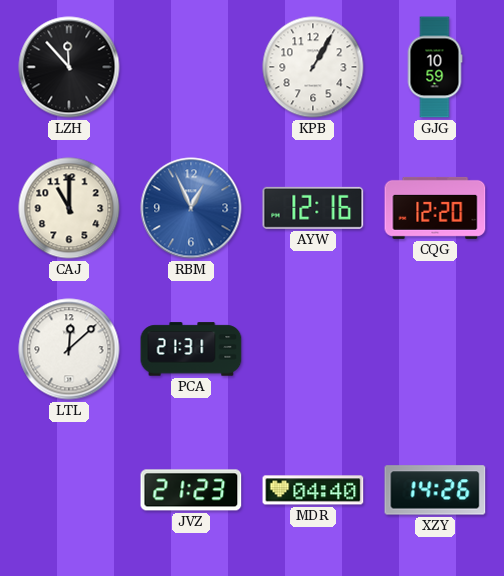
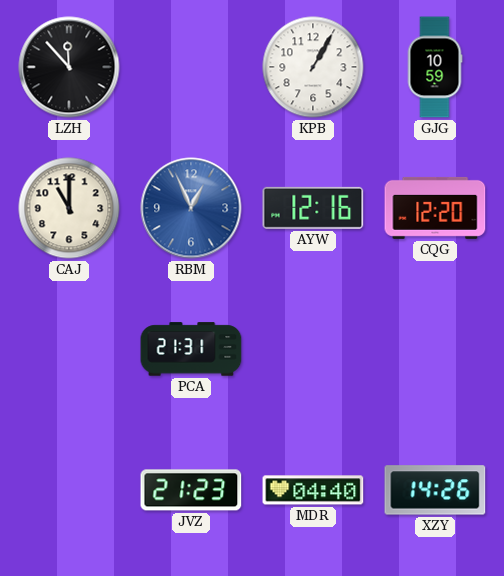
LTL: 12:08 -> none (69, 349)
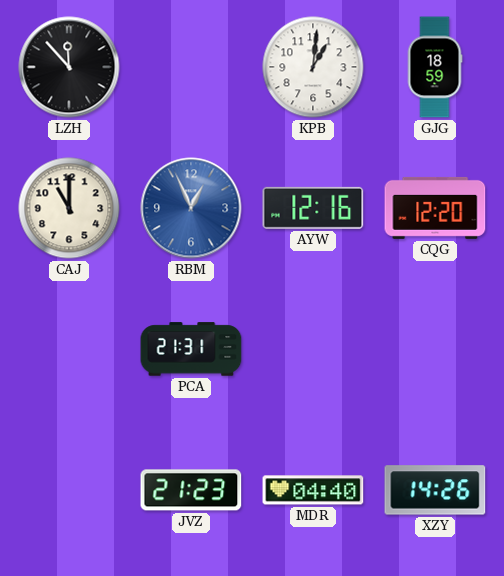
KPB: 1:05 -> 1:01 (313, 67)
GJG: 10:59 -> 18:59 (435, 67)
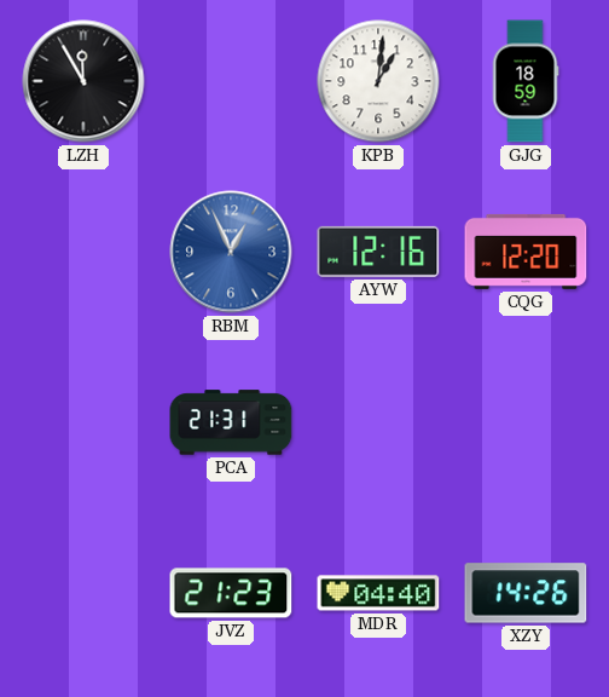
LZH: 11:53 -> 11:55 (83, 81)
CAJ: 11:00 -> none (69, 208)
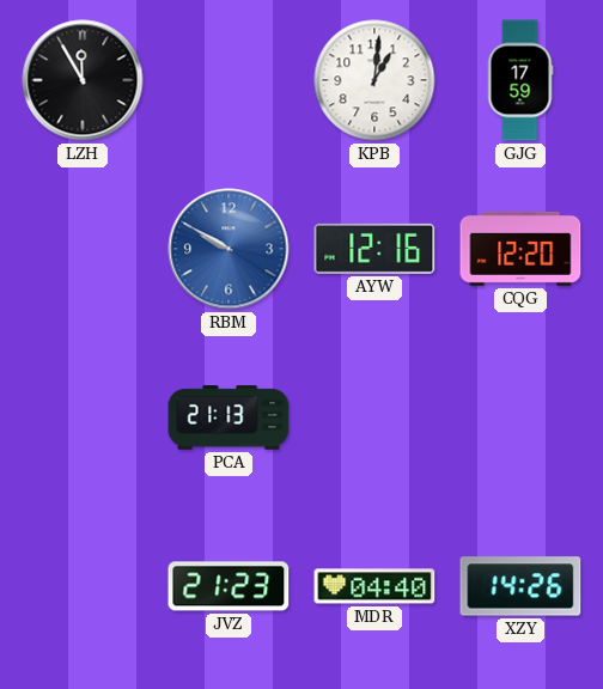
GJG: 18:59 -> 17:59 (520, 80)
RBM: 12:56 -> 9:50 (229, 249)
PCA: 21:31 -> 21:13 (229, 417)
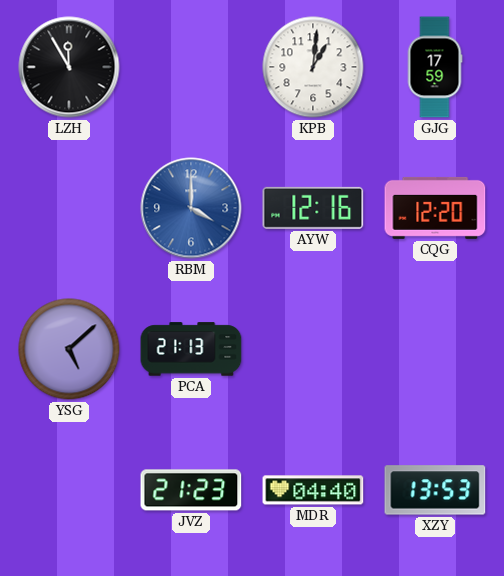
RBM: 9:50 -> 4:00 (191, 208)
YSG: none -> 5:08 (69, 349)
XZY: 14:26 -> 13:53 (435, 490)
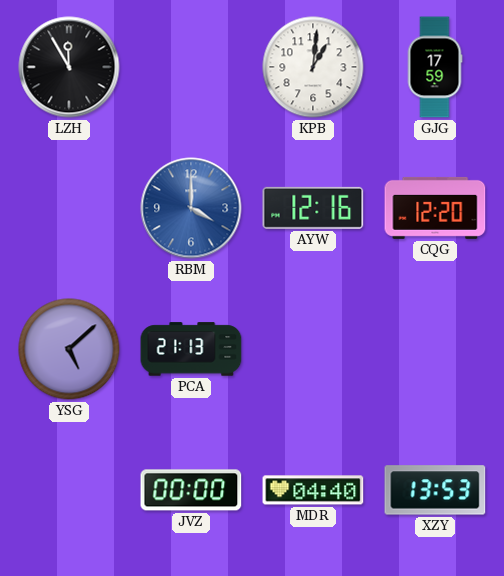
JVZ: 21:23 -> 00:00 (191, 490)
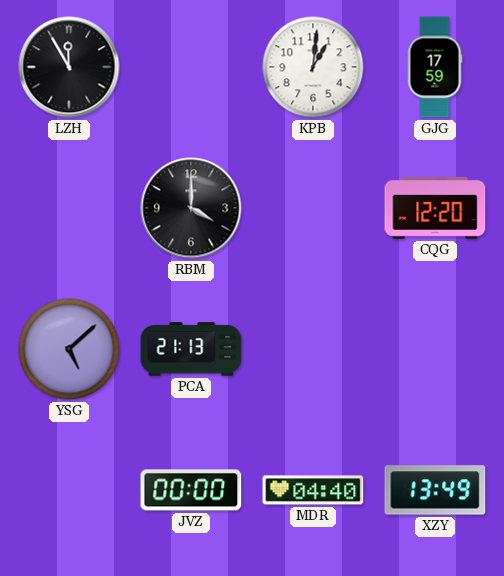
RBM dial: blue -> black (191, 208)
AYW: 12:16 -> none (313, 208)
XZY: 13:53 -> 13:49 (435, 490)
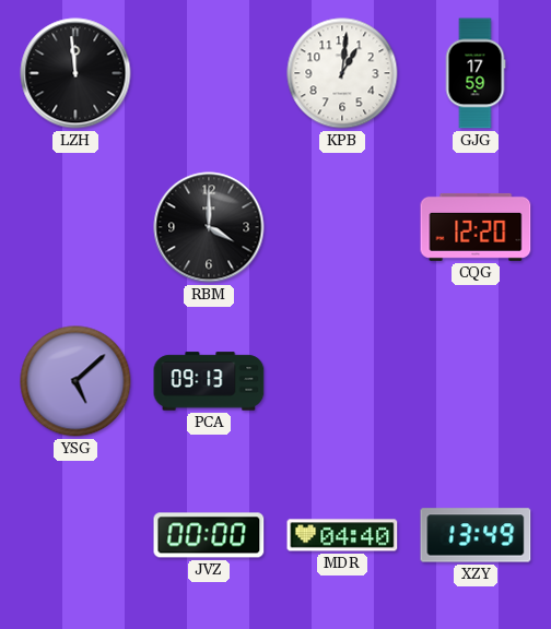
LZH: 11:55 -> 11:59 (75, 73)
PCA: 21:13 -> 09:13 (209, 381)
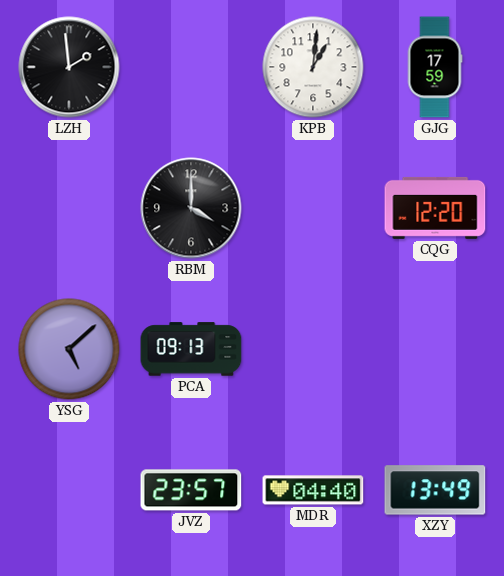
LZH: 11:59 -> 1:59 (69, 67)
JVZ: 00:00 -> 23:57 (191, 490)
